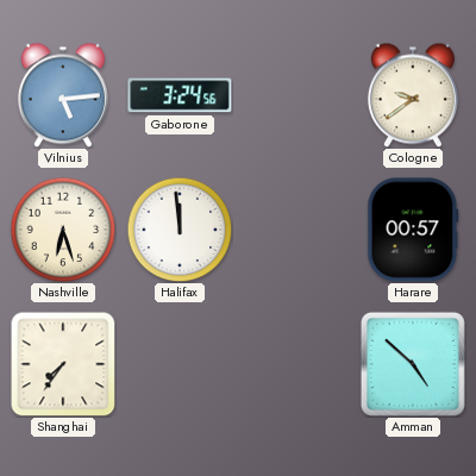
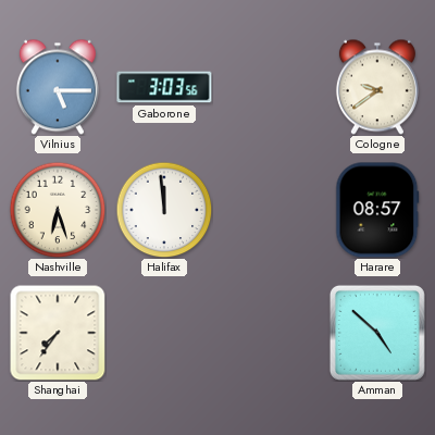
Vilnius: 5:14 -> 5:15 (58, 87)
Gaborone: 3:24 -> 3:03 (164, 87)
Harare: 00:57 -> 08:57 (377, 210)
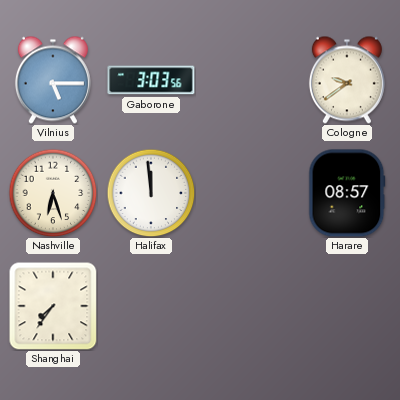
Amman: 4:52 -> none (377, 333)
